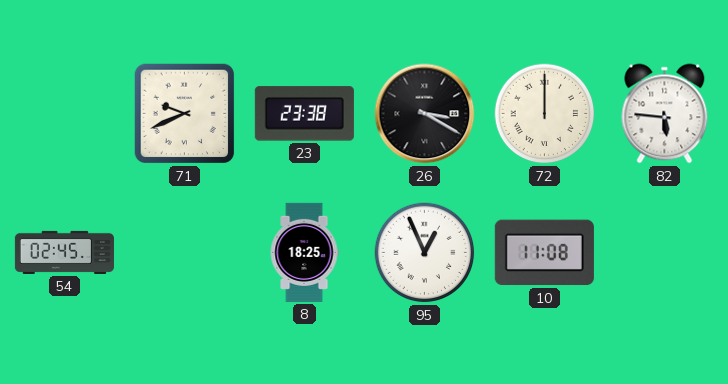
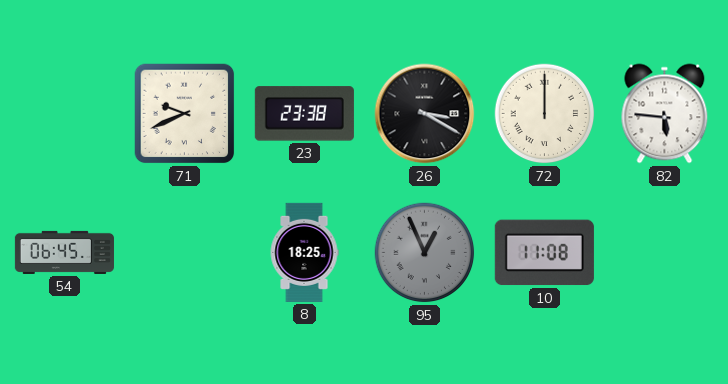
54: 02:45 -> 06:45 (64, 252)
95 dial: white -> grey (425, 253)
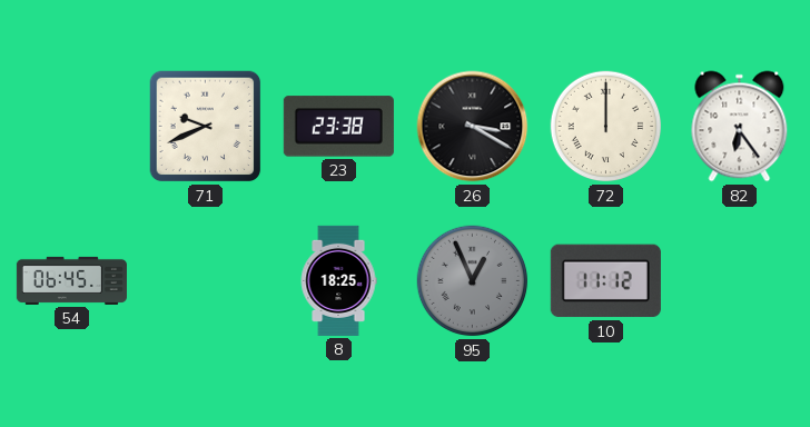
82: 5:46 -> 6:24 (740, 127)
10: 11:08 -> 11:12 (605, 281)
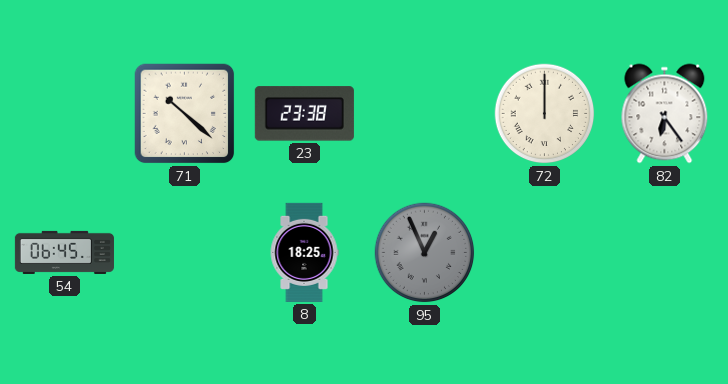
71: 9:41 -> 10:22 (185, 114)
26: 3:20 -> none (473, 127)
10: 11:12 -> none (605, 281)
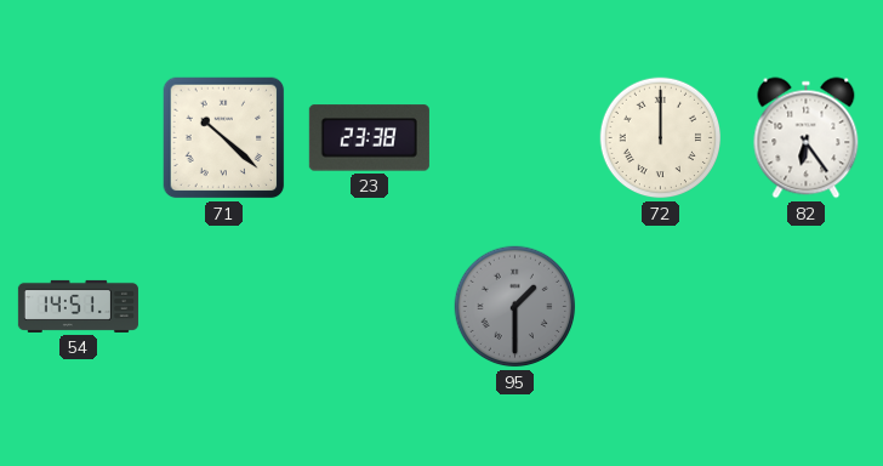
54: 06:45 -> 14:51 (78, 306)
8: 18:25 -> none (304, 252)
95: 12:56 -> 1:30 (515, 307)
